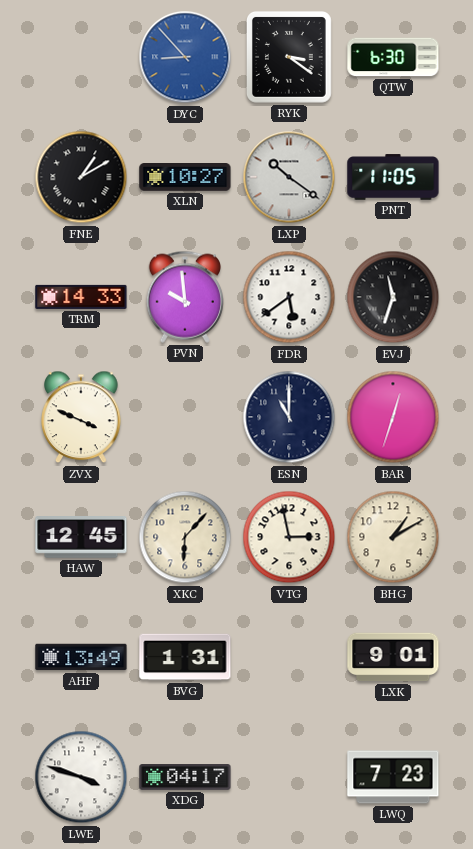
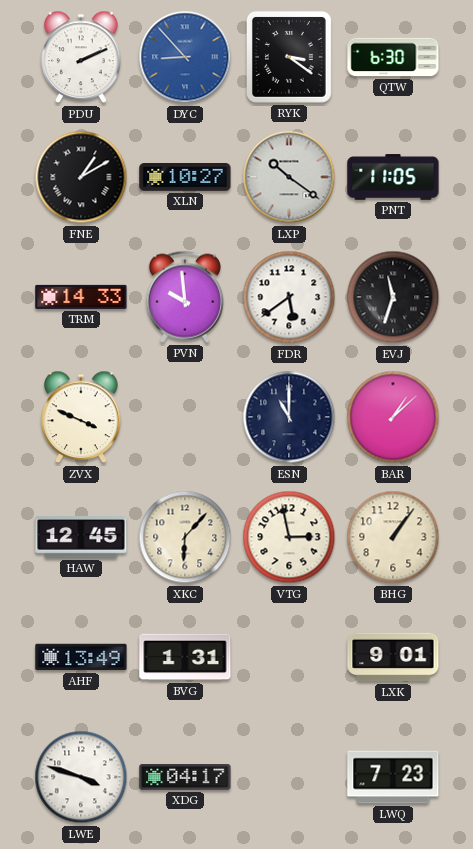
PDU: none -> 2:11 (81, 57)
BAR: 12:33 -> 1:08 (393, 417)
BHG: 1:10 -> 1:06 (393, 537)
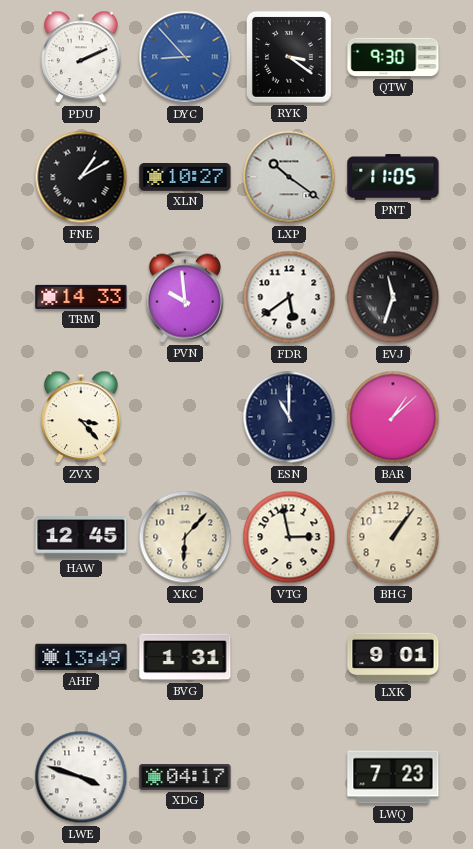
QTW: 6:30 -> 9:30 (393, 57)
ZVX: 3:49 -> 3:23 (81, 417)
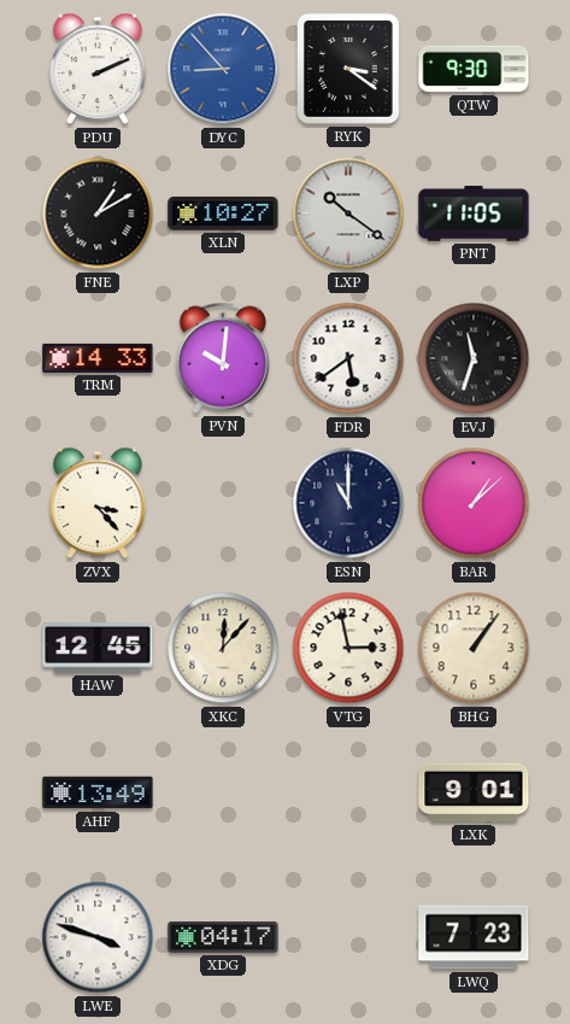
PVN: 9:59 -> 10:01 (223, 358)
XKC: 6:07 -> 12:07 (223, 648)
BVG: 1:31 -> none (185, 657)
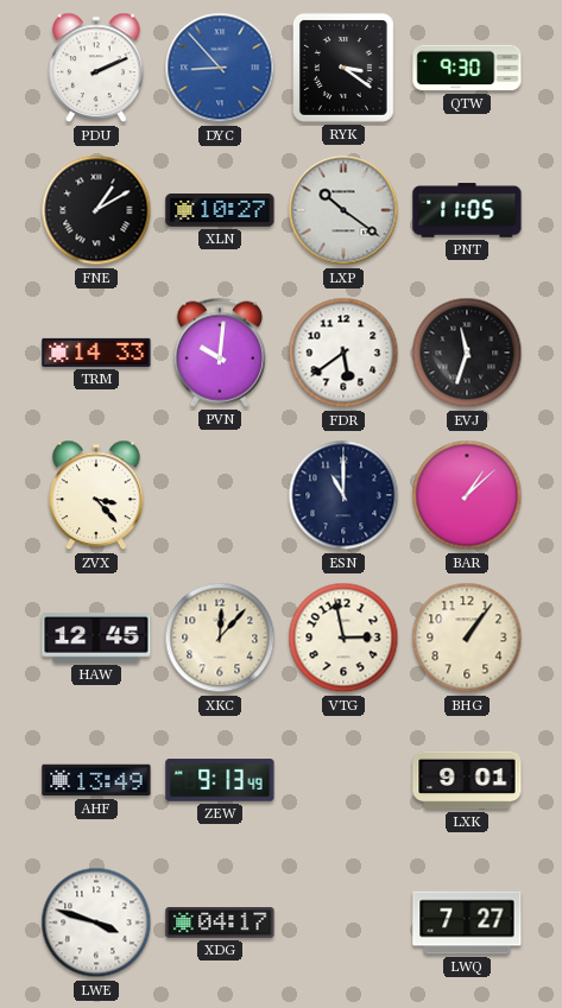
ZEW: none -> 9:13 (220, 780)
LWQ: 7:23 -> 7:27 (467, 923)
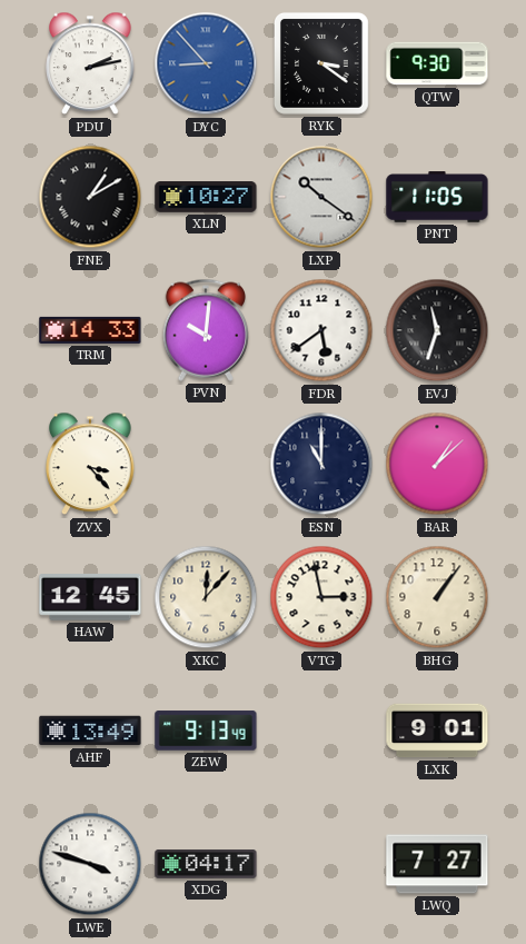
PDU: 2:11 -> 2:13 (90, 63)
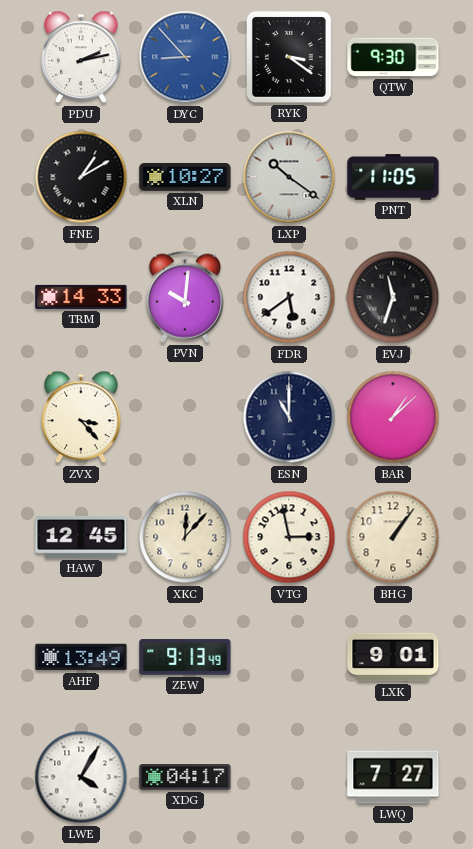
LWE: 3:48 -> 4:05 (81, 777)
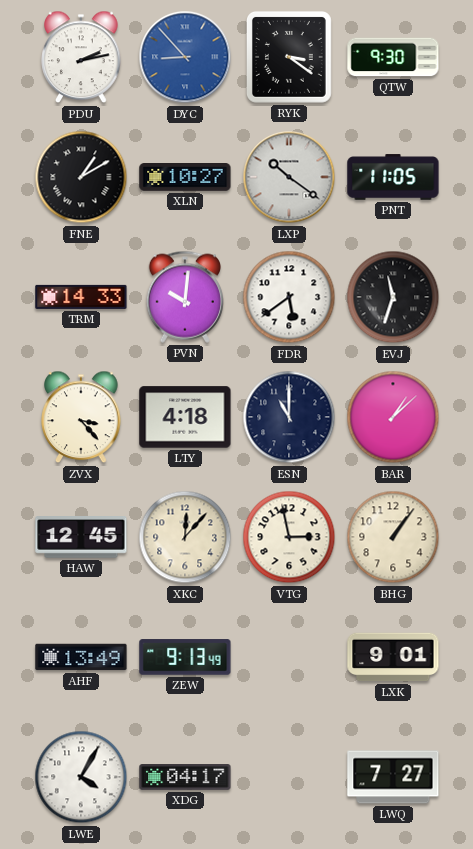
LTY: none -> 4:18 (185, 417)
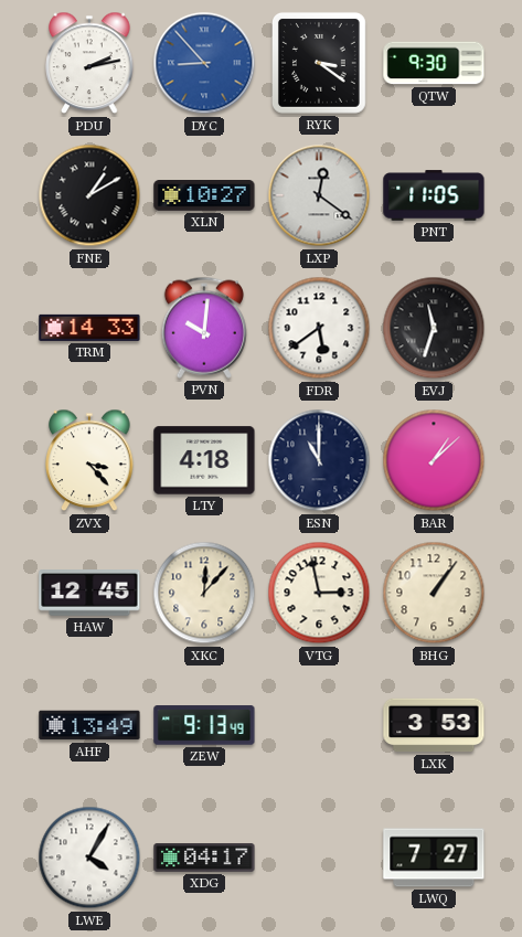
LXP: 10:21 -> 12:21 (319, 195)
LXK: 9:01 -> 3:53 (434, 725)
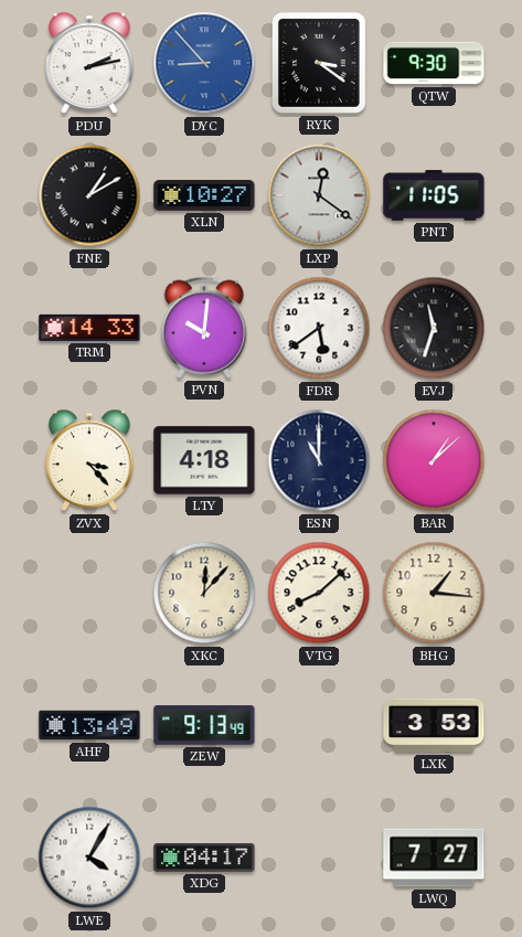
HAW: 12:45 -> none (89, 594)
VTG: 2:58 -> 8:08 (319, 593)
BHG: 1:06 -> 1:16 (434, 593)
